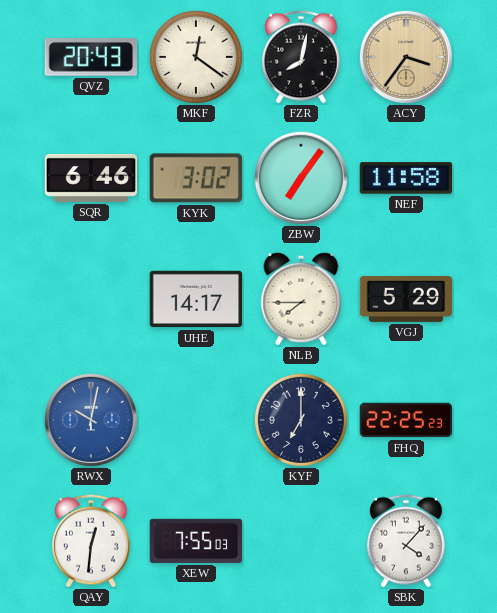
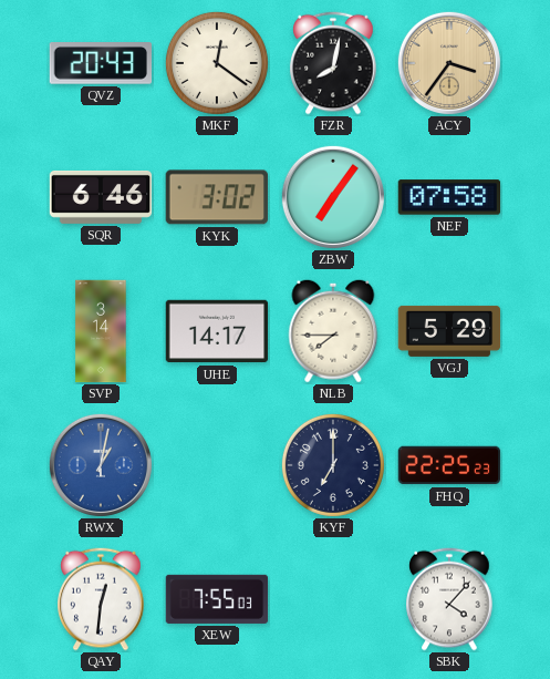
NEF: 11:58 -> 07:58 (449, 197)
SVP: none -> 3:14 (101, 331)
RWX: 10:02 -> 1:02 (101, 465)
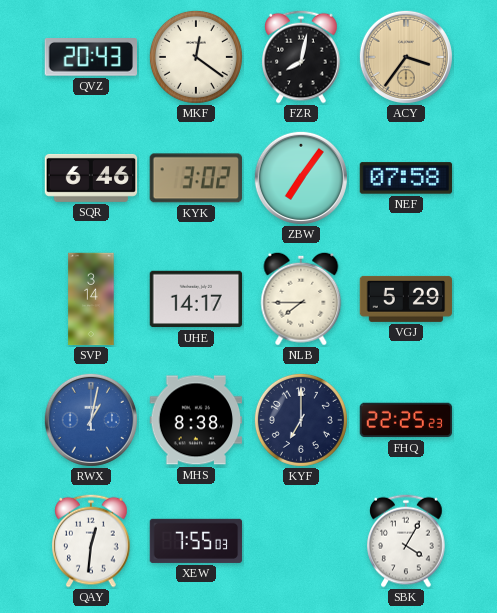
MHS: none -> 8:38 (196, 420)
SBK: 4:07 -> 4:05 (406, 541)
